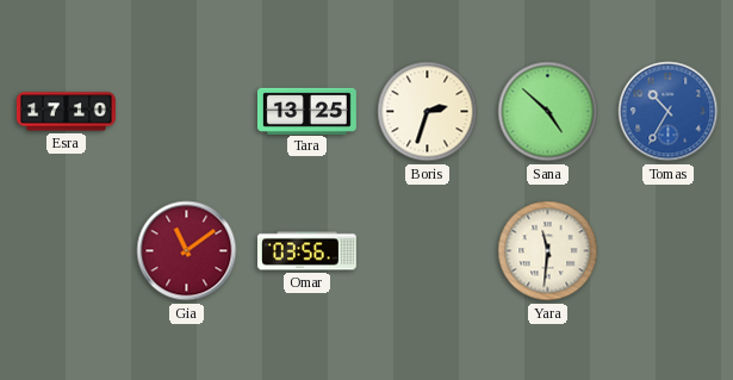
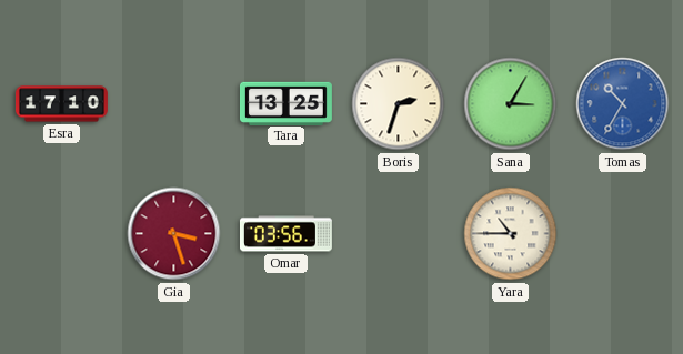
Sana: 4:52 -> 3:05 (511, 104)
Gia: 11:09 -> 3:27 (174, 234)
Yara: 11:31 -> 10:45 (511, 234)
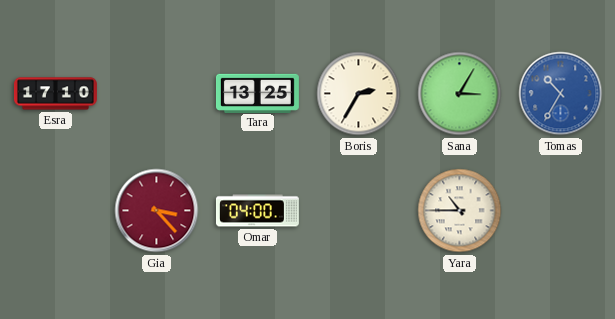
Boris: 2:33 -> 2:35 (359, 94)
Gia: 3:27 -> 3:23 (157, 211)
Omar: 03:56 -> 04:00 (257, 211)
